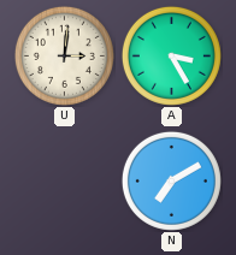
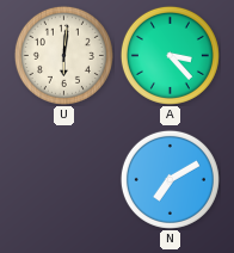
U: 3:01 -> 6:01 (63, 55)
A: 3:25 -> 3:23 (170, 55)
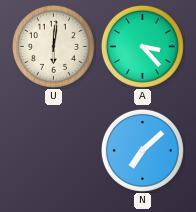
N: 7:10 -> 7:08 (142, 150)
